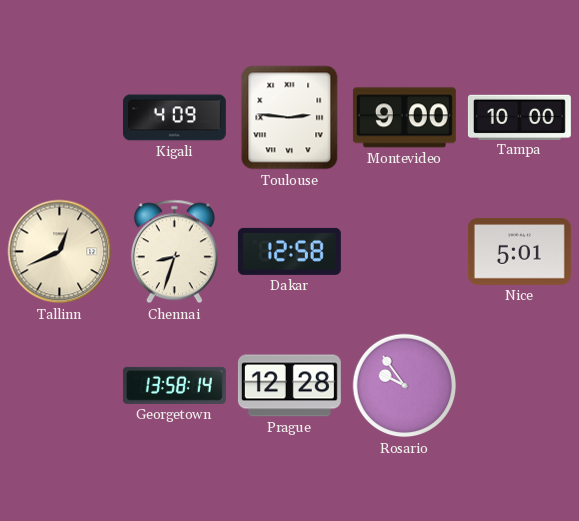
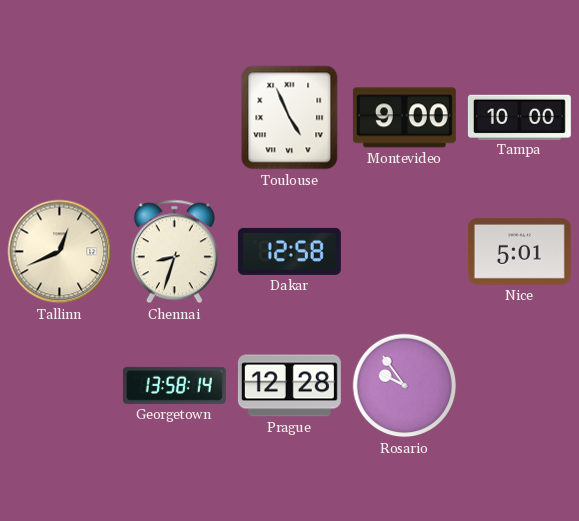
Kigali: 4:09 -> none (174, 118)
Toulouse: 2:46 -> 4:56 (290, 118)
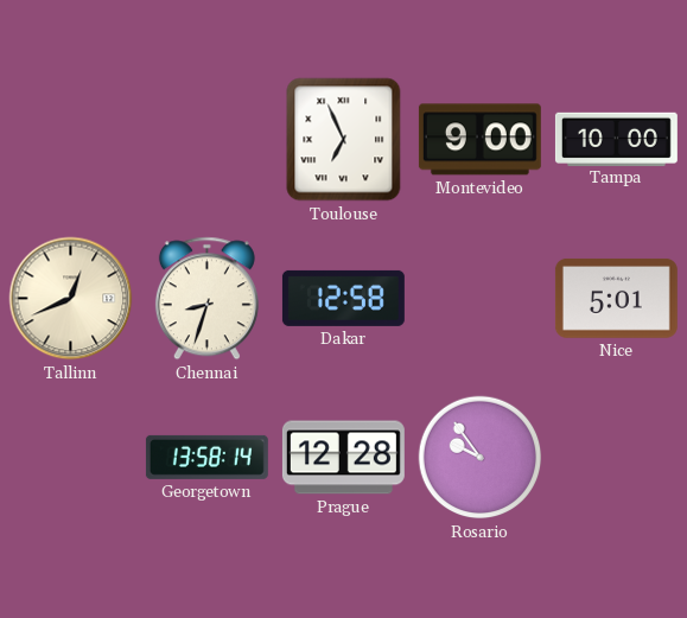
Toulouse: 4:56 -> 6:56 (344, 140)
